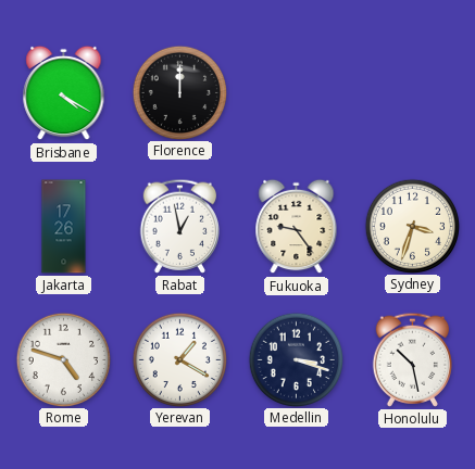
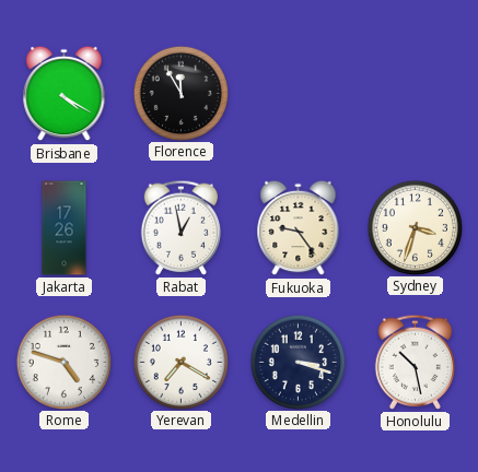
Florence: 12:00 -> 11:55 (180, 93)
Yerevan: 1:20 -> 7:20 (180, 362)
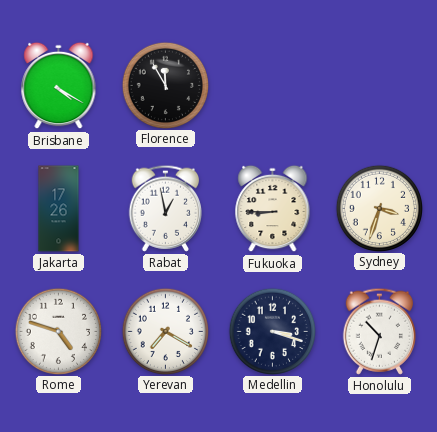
Fukuoka: 9:24 -> 8:45 (273, 209)
Honolulu: 10:28 -> 10:33 (379, 331)
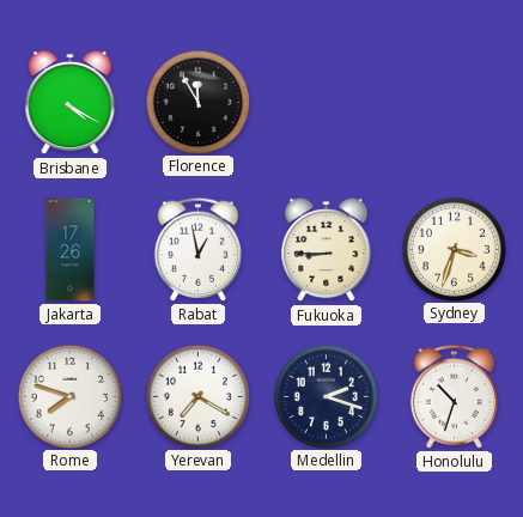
Rome: 4:48 -> 7:48 (69, 396)
Medellin: 3:18 -> 2:18 (326, 396)
